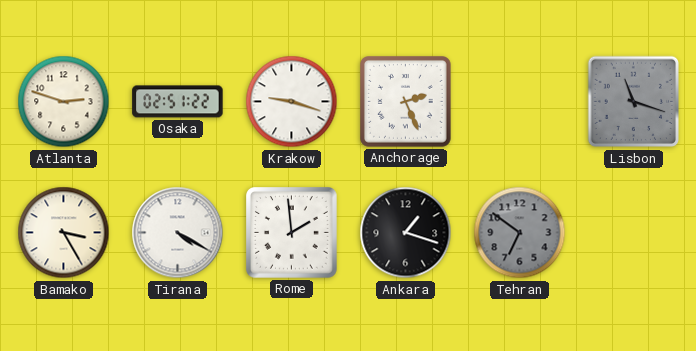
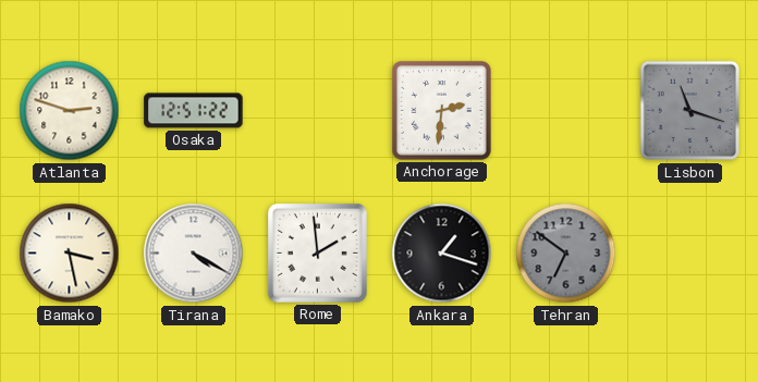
Osaka: 02:51 -> 12:51 (194, 111)
Krakow: 9:18 -> none (292, 102)
Anchorage: 2:26 -> 2:31 (442, 111)
Bamako: 3:25 -> 3:28 (70, 254)
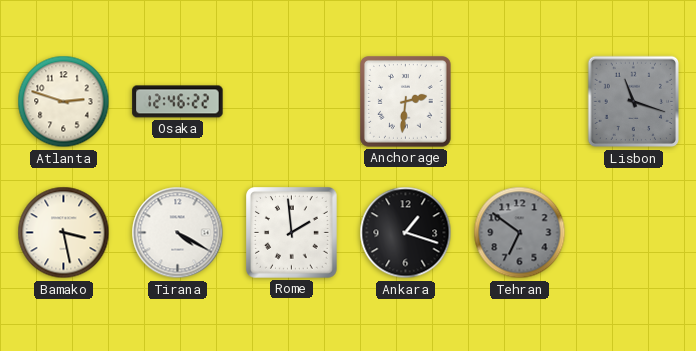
Osaka: 12:51 -> 12:46 (178, 102)
